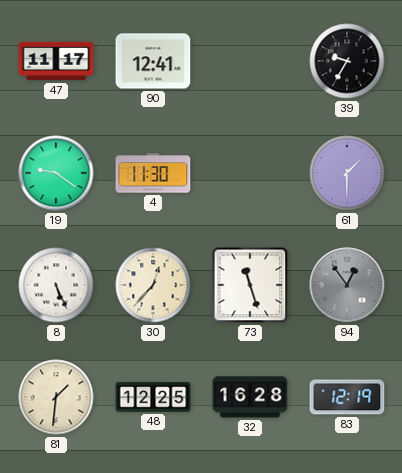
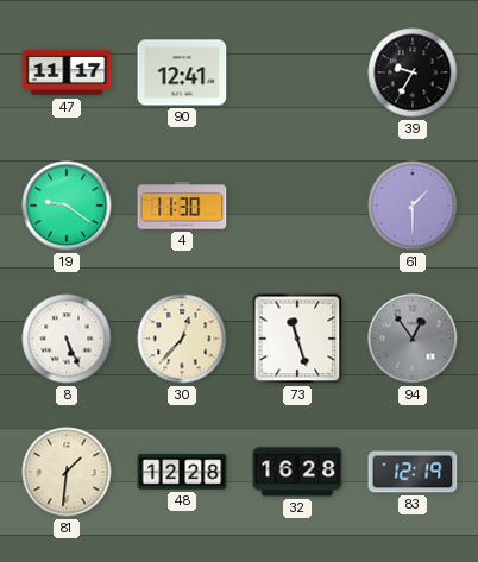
48: 12:25 -> 12:28 (182, 472)
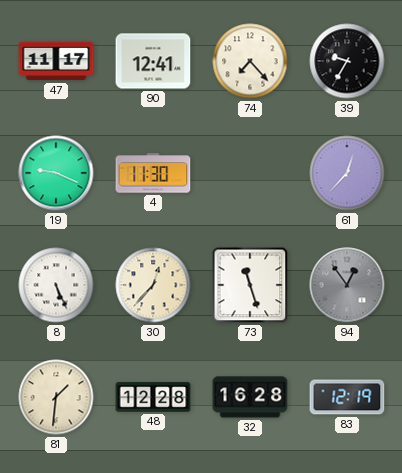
74: none -> 7:23 (250, 61)
19: 9:21 -> 9:19 (56, 173)
61: 1:30 -> 12:37 (347, 173)
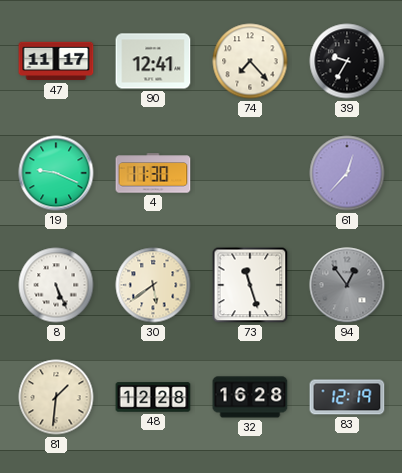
30: 12:37 -> 5:39 (153, 285)
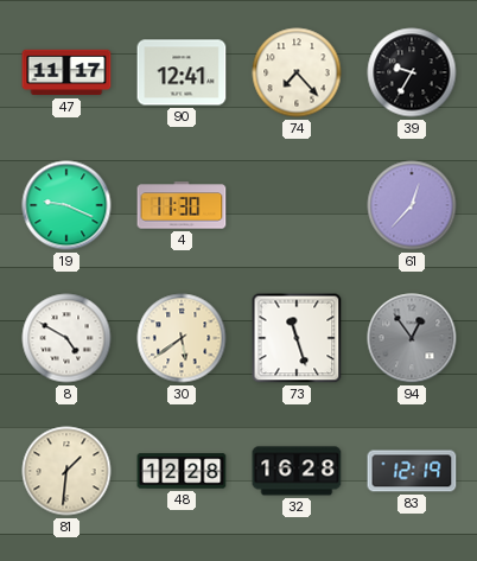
8: 5:26 -> 4:50 (66, 338)
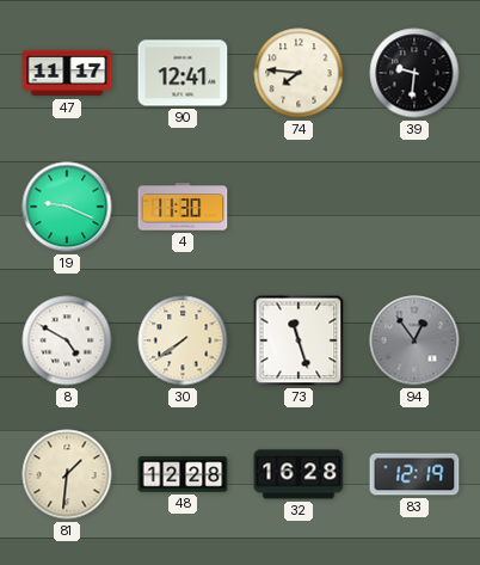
74: 7:23 -> 7:46 (299, 73)
39: 9:35 -> 9:31 (414, 73)
61: 12:37 -> none (412, 205)
30: 5:39 -> 7:39 (183, 340)
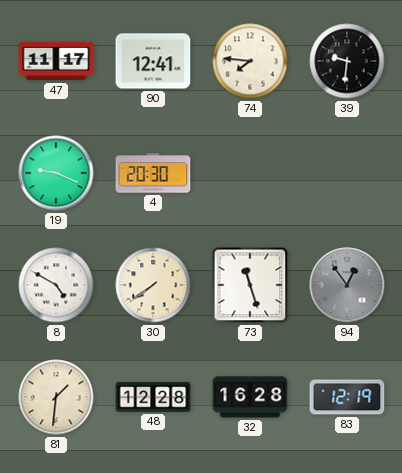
4: 11:30 -> 20:30 (153, 173)
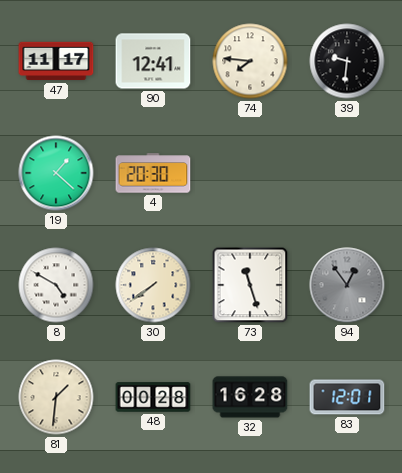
19: 9:19 -> 1:22 (56, 173)
48: 12:28 -> 00:28 (153, 397)
83: 12:19 -> 12:01 (347, 397)
